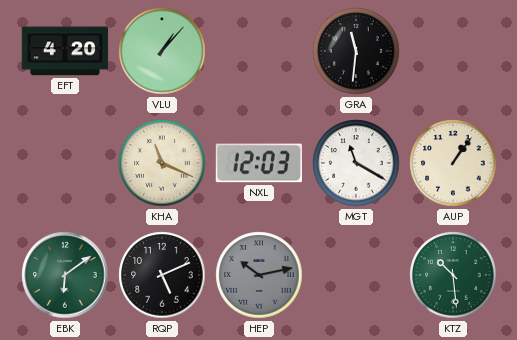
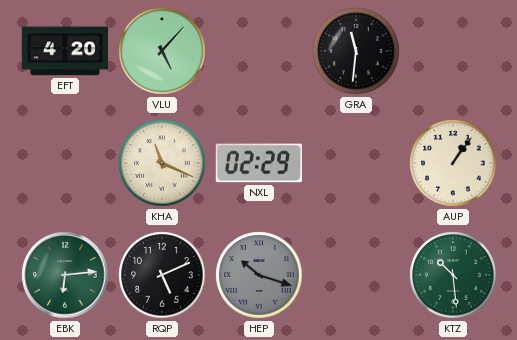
VLU: 1:07 -> 5:07 (162, 51)
NXL: 12:03 -> 02:29 (258, 163)
MGT: 11:20 -> none (356, 163)
EBK: 6:09 -> 6:14 (65, 275)
HEP: 10:13 -> 10:18 (259, 275)
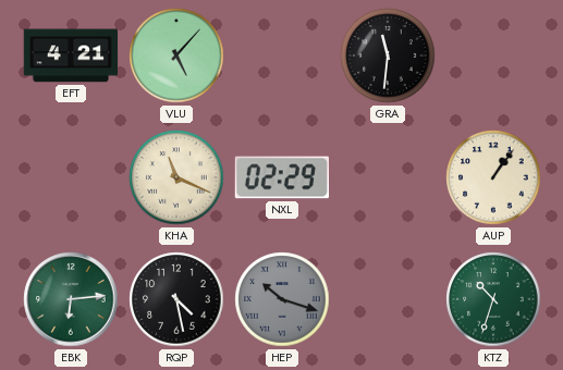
EFT: 4:20 -> 4:21 (71, 55)
RQP: 5:11 -> 4:28 (176, 299)
KTZ: 10:29 -> 10:33 (493, 299)
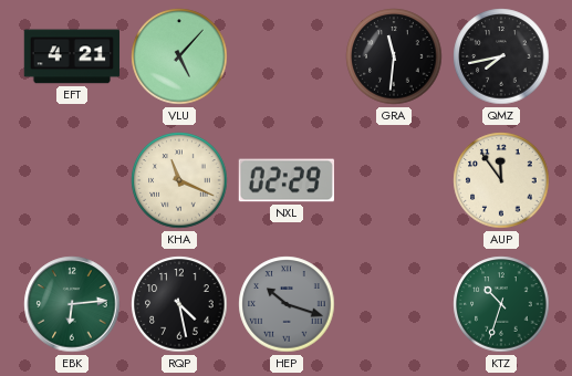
QMZ: none -> 7:43 (501, 56)
AUP: 1:06 -> 11:54 (501, 180)
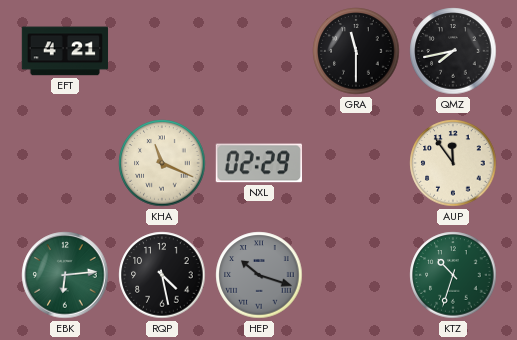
VLU: 5:07 -> none (179, 56)
GRA: 11:31 -> 11:30 (356, 51)
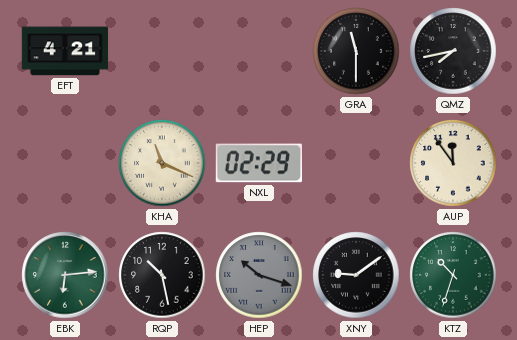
RQP: 4:28 -> 10:28 (162, 275)
XNY: none -> 9:09 (356, 275)
